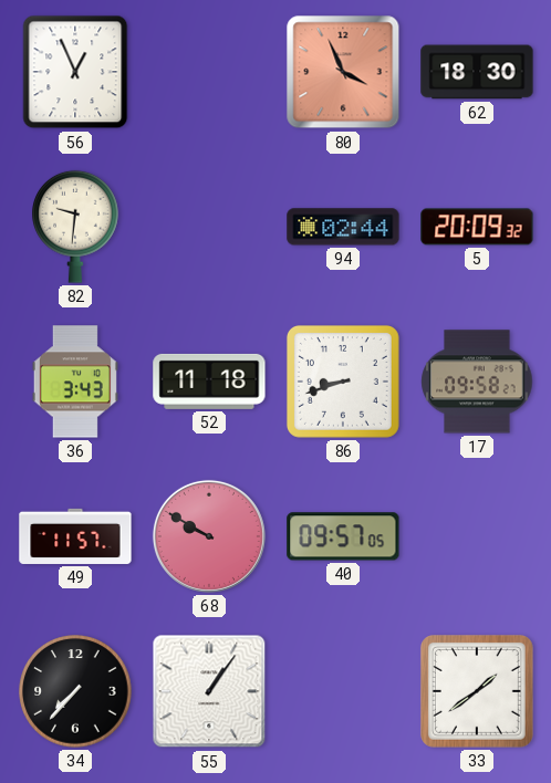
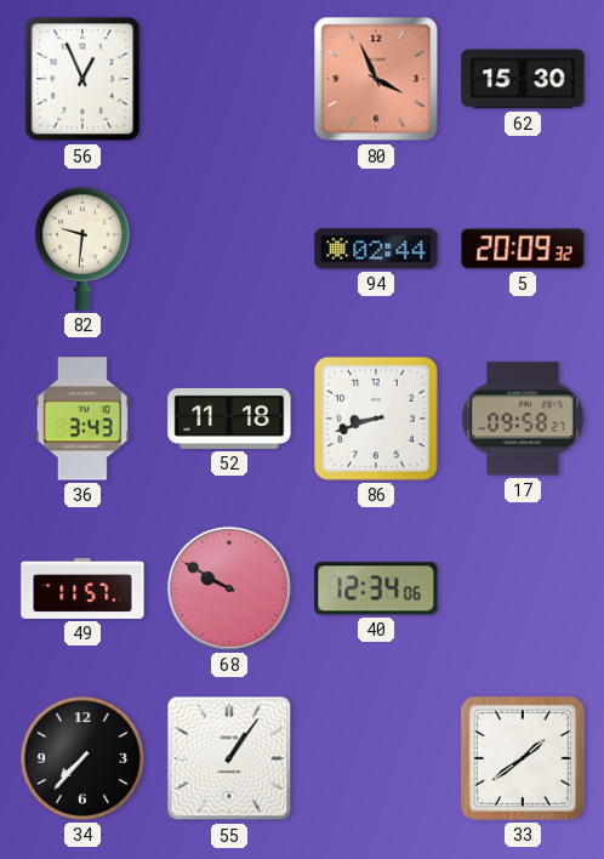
62: 18:30 -> 15:30 (523, 79)
40: 09:57 -> 12:34 (376, 588)
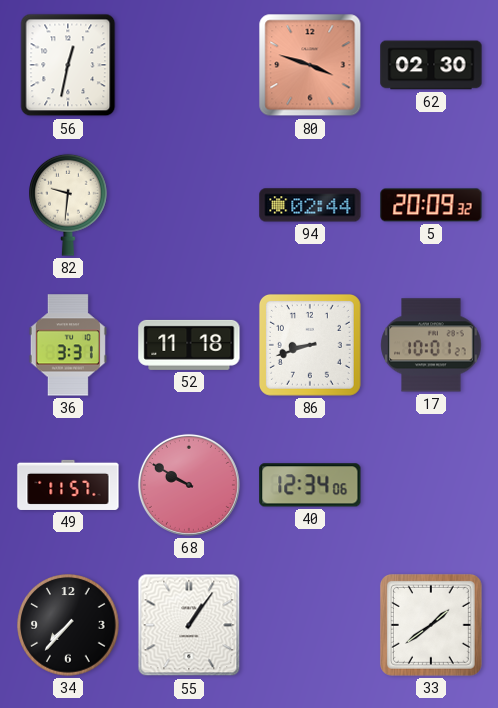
56: 12:56 -> 12:32 (68, 65)
80: 3:56 -> 3:48 (310, 65)
62: 15:30 -> 02:30 (431, 65)
36: 3:43 -> 3:31 (68, 345)
17: 09:58 -> 10:01 (431, 345)
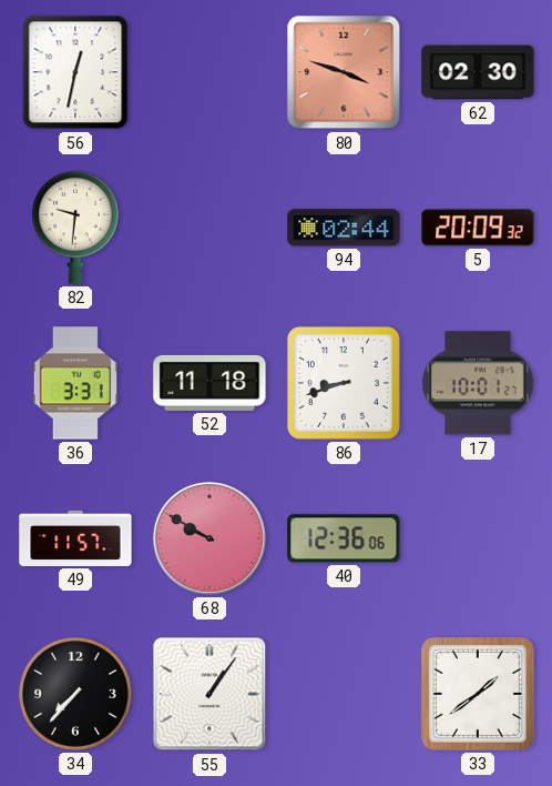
40: 12:34 -> 12:36 (344, 538)
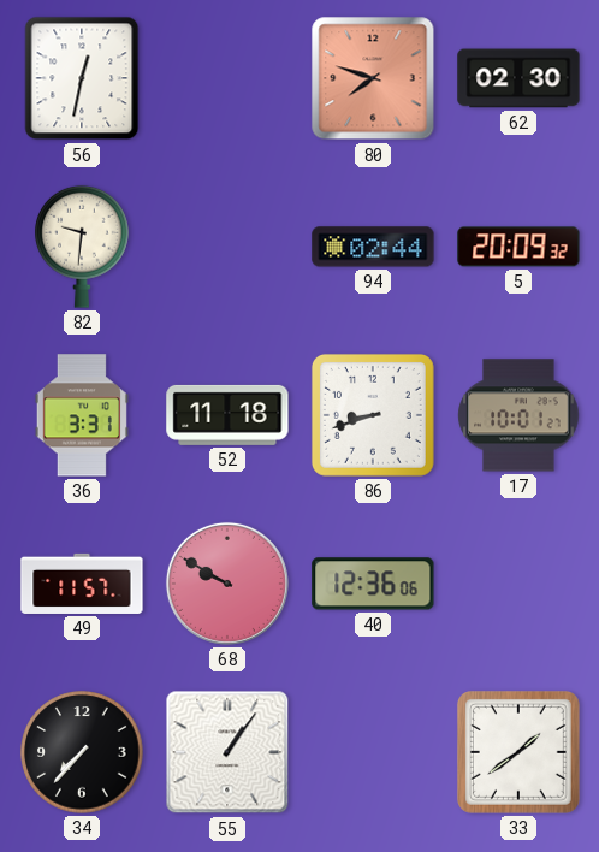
80: 3:48 -> 7:48 (373, 78)
